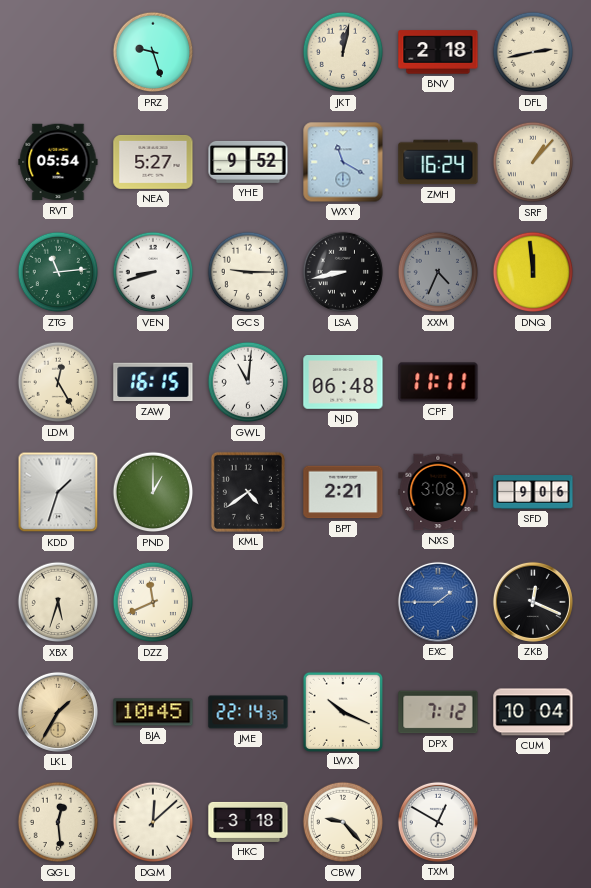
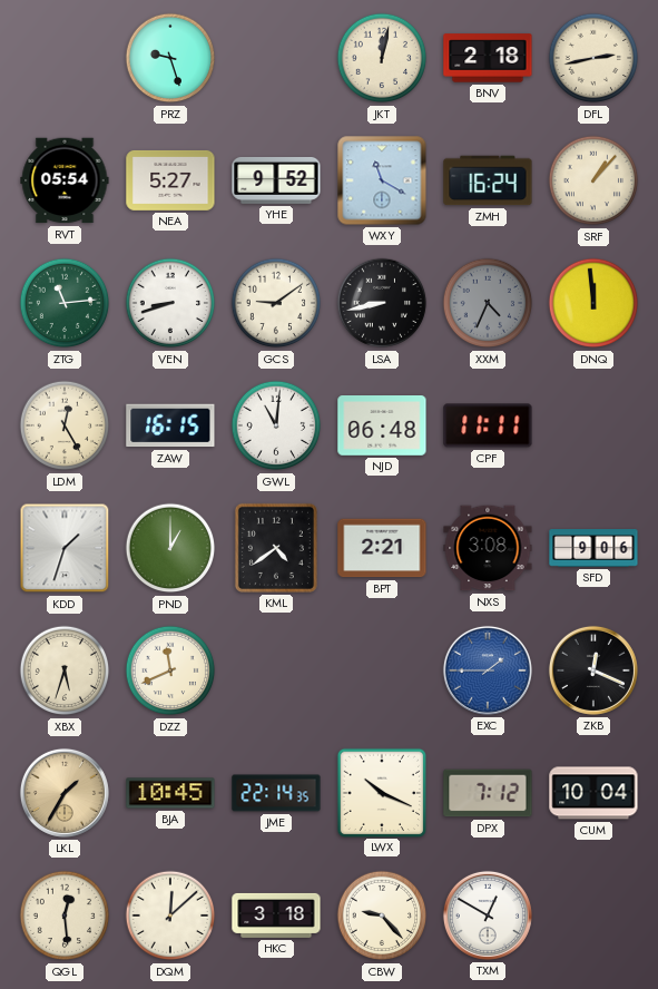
GCS: 9:15 -> 9:09 (276, 303)
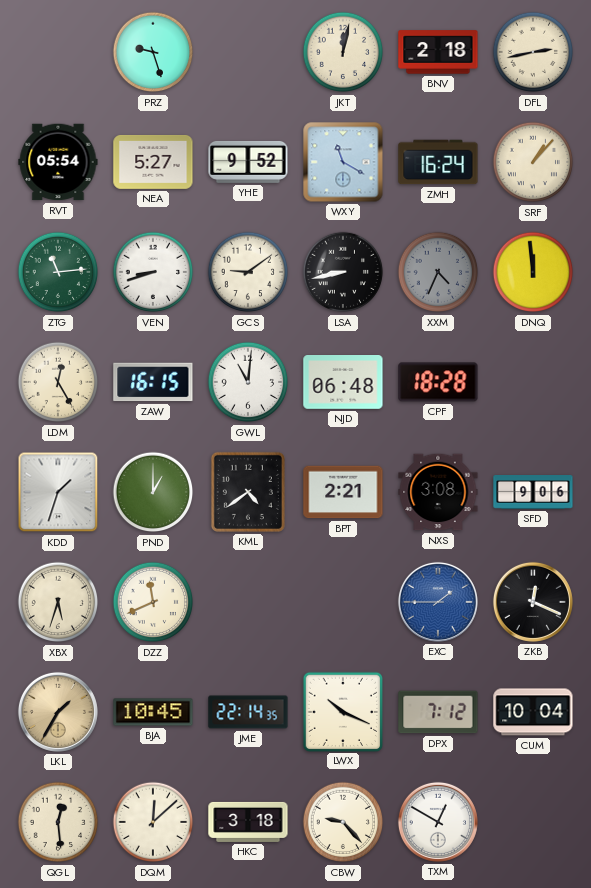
CPF: 11:11 -> 18:28 (438, 382)
